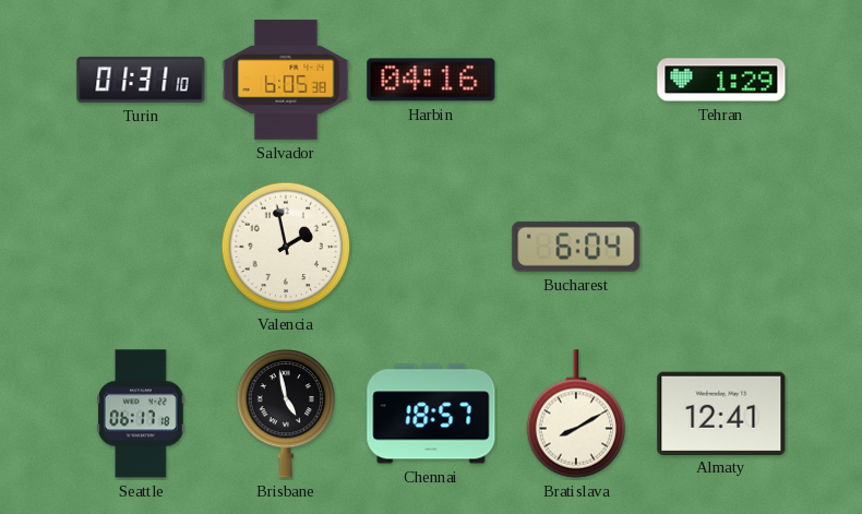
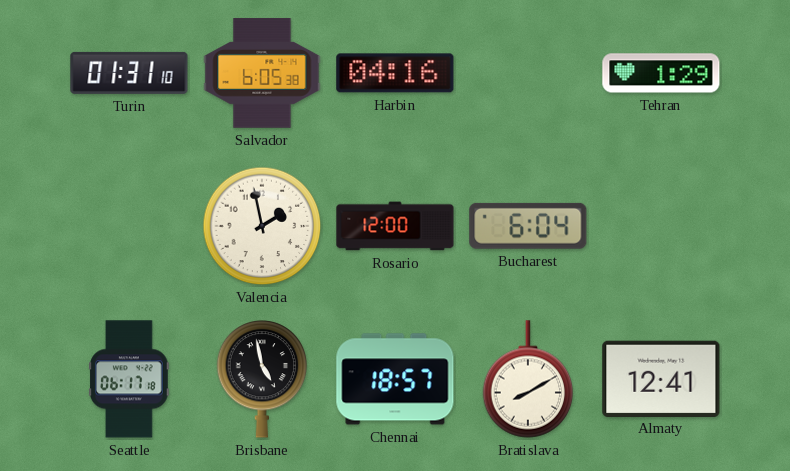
Rosario: none -> 12:00 (395, 226)
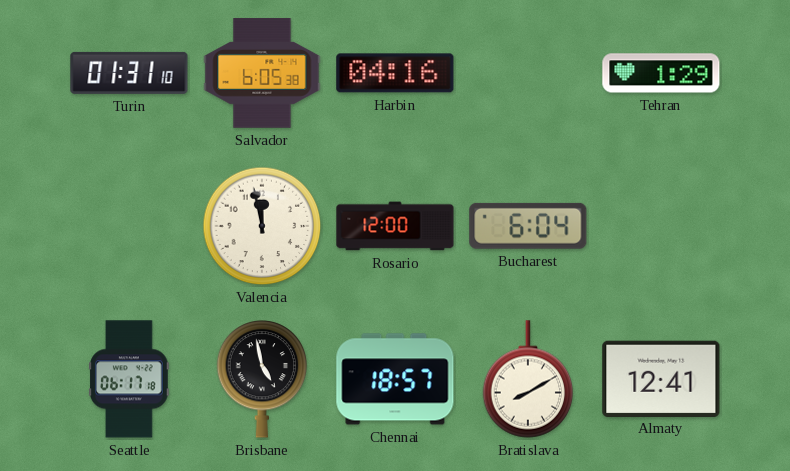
Valencia: 1:58 -> 11:58 (262, 226)
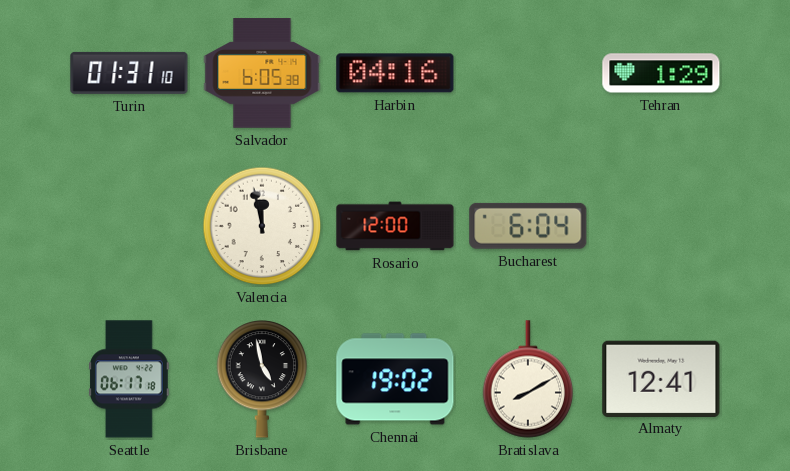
Chennai: 18:57 -> 19:02 (395, 379)
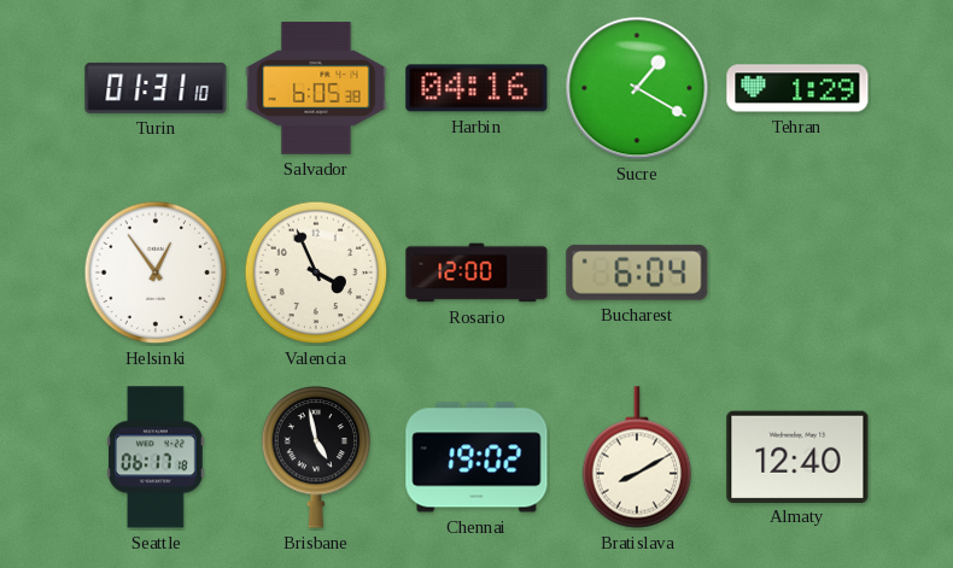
Sucre: none -> 1:20 (637, 88)
Helsinki: none -> 12:54 (156, 273)
Valencia: 11:58 -> 3:56 (316, 273)
Almaty: 12:41 -> 12:40 (797, 456)
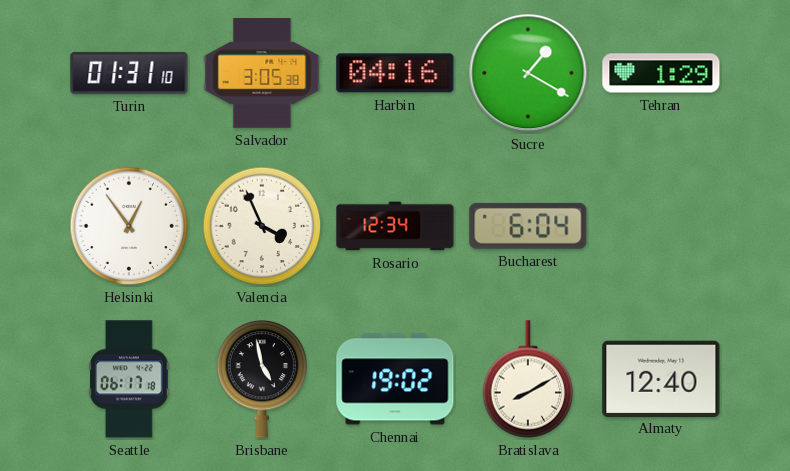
Salvador: 6:05 -> 3:05 (262, 73)
Rosario: 12:00 -> 12:34 (395, 226)
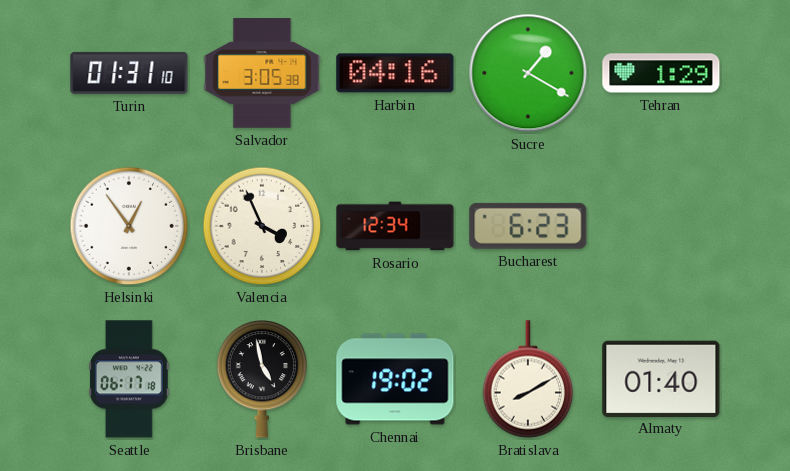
Bucharest: 6:04 -> 6:23 (528, 226)
Almaty: 12:40 -> 01:40 (661, 378)
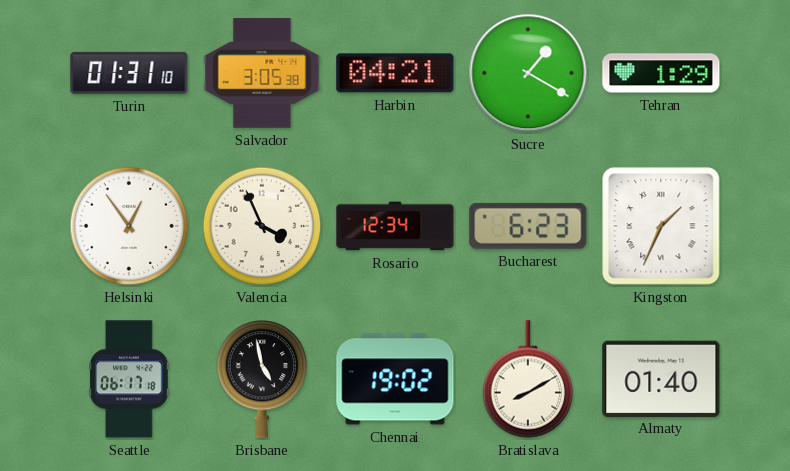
Harbin: 04:16 -> 04:21 (395, 73)
Kingston: none -> 1:34 (661, 226)
